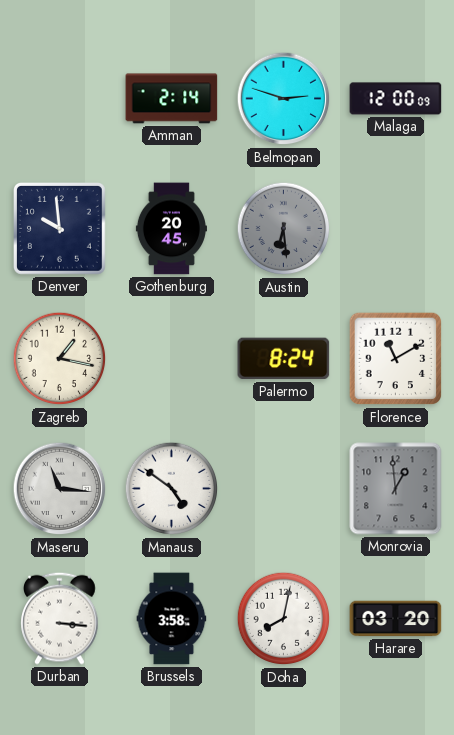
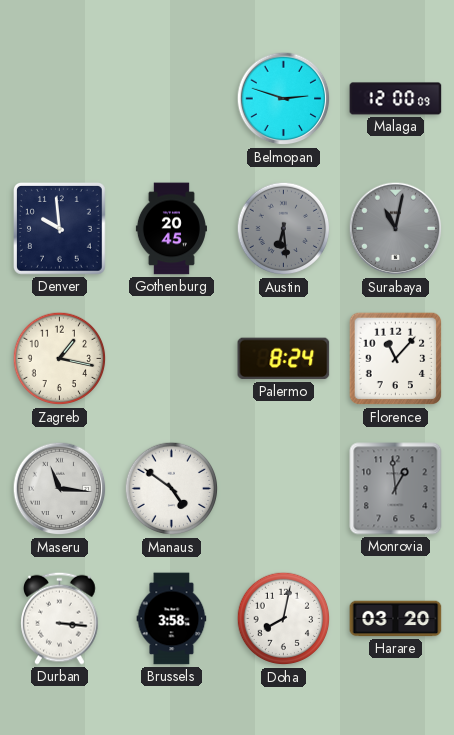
Amman: 2:14 -> none (172, 99)
Surabaya: none -> 11:02 (396, 229)
Florence: 11:10 -> 11:07 (396, 359)
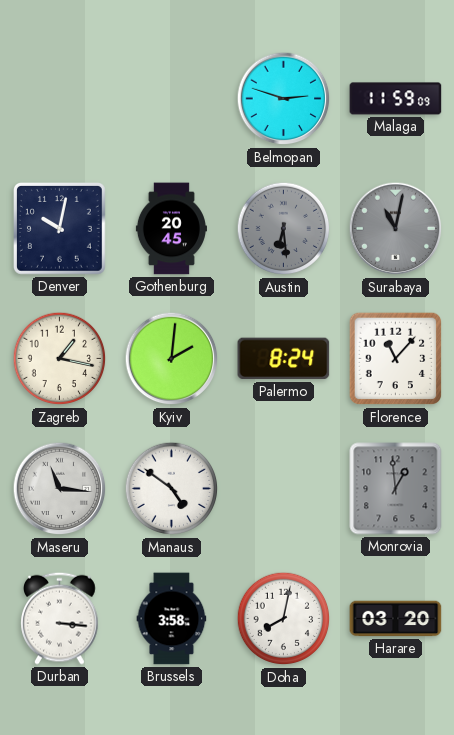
Malaga: 12:00 -> 11:59 (396, 99)
Denver: 9:59 -> 10:02 (60, 229)
Kyiv: none -> 2:01 (172, 359)
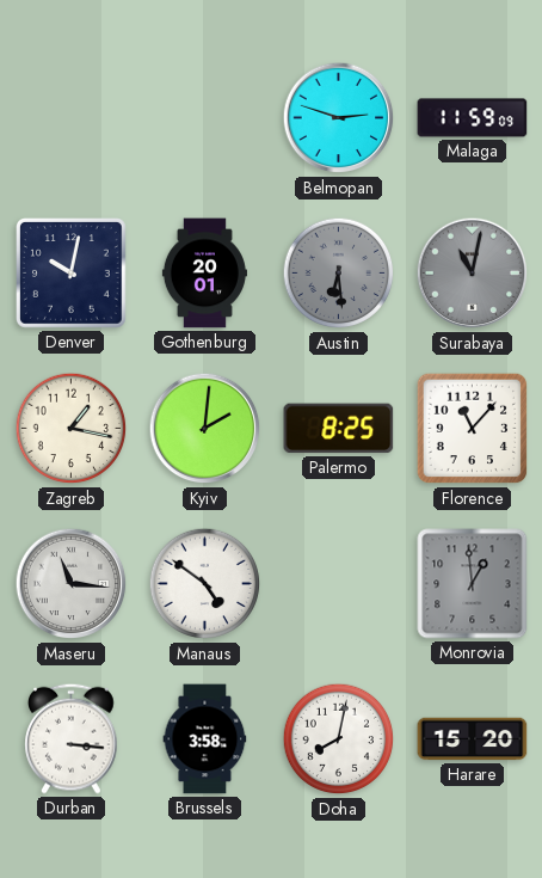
Gothenburg: 20:45 -> 20:01 (204, 274)
Palermo: 8:24 -> 8:25 (339, 429)
Harare: 03:20 -> 15:20 (473, 739)
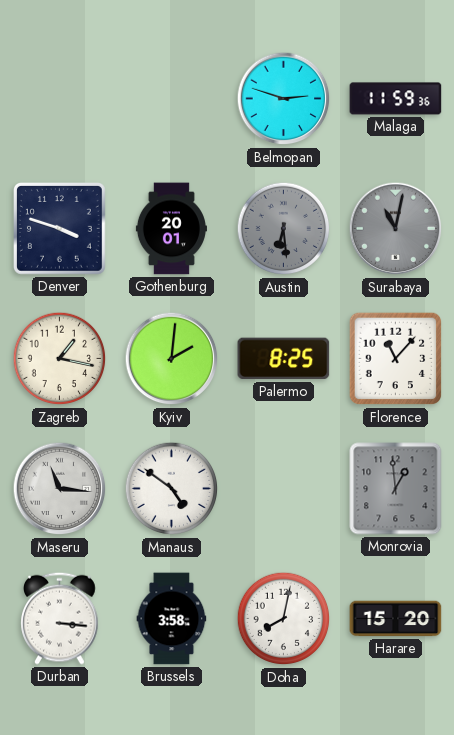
Malaga: 11:59:09 -> 11:59:36 (396, 99)
Denver: 10:02 -> 3:48 (60, 229)
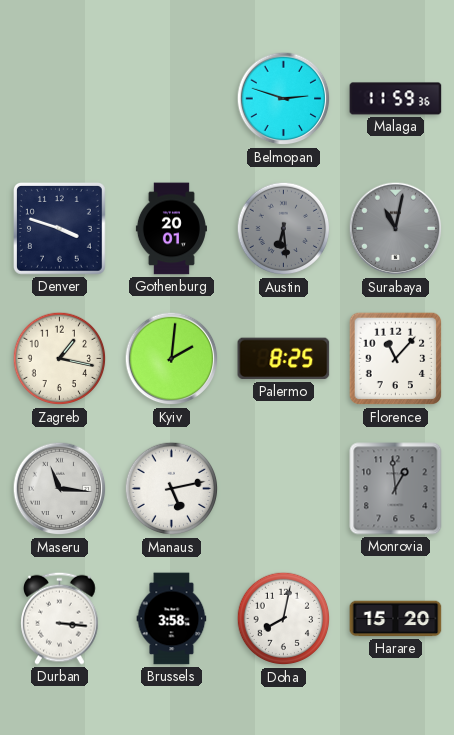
Manaus: 4:51 -> 5:13 (172, 489)
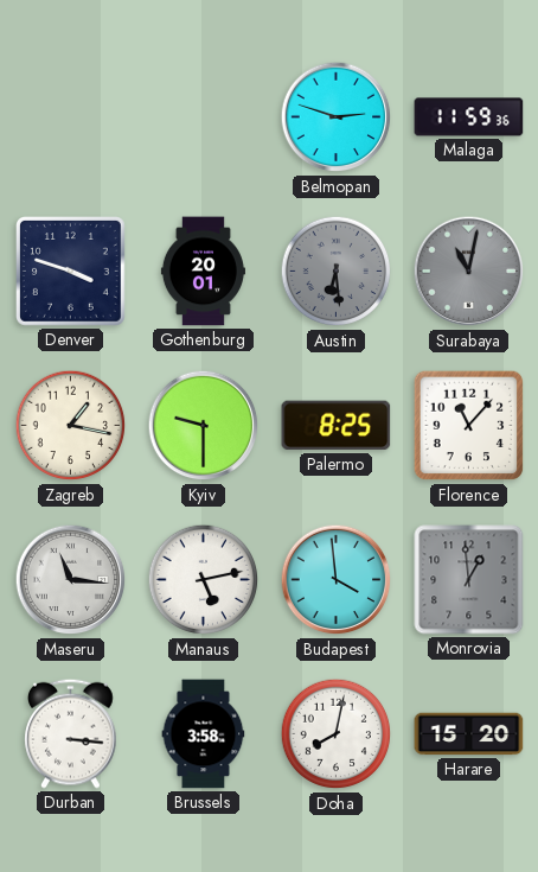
Kyiv: 2:01 -> 9:30 (204, 426)
Budapest: none -> 3:59 (337, 580)
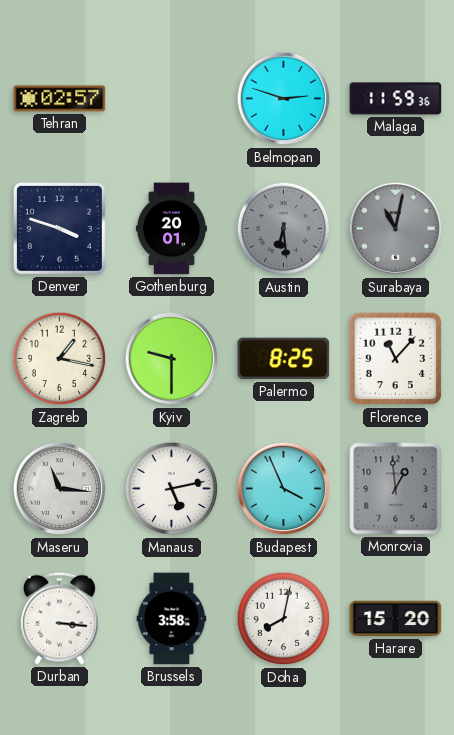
Tehran: none -> 02:57 (60, 99)
Budapest: 3:59 -> 3:56 (284, 489)
